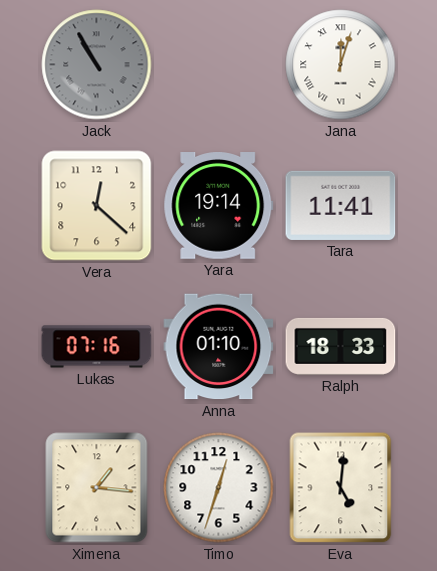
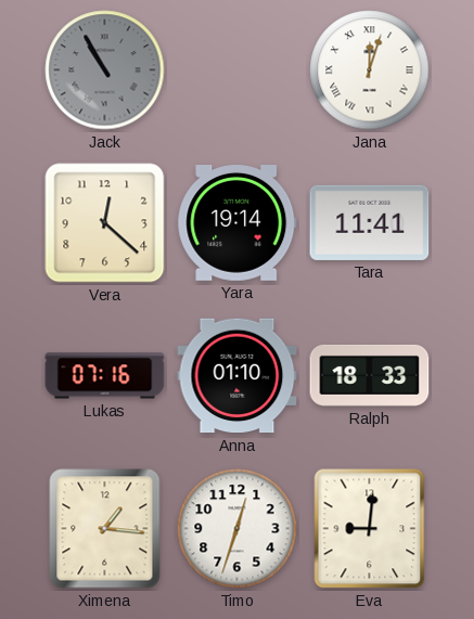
Eva: 5:01 -> 9:01 (370, 529)
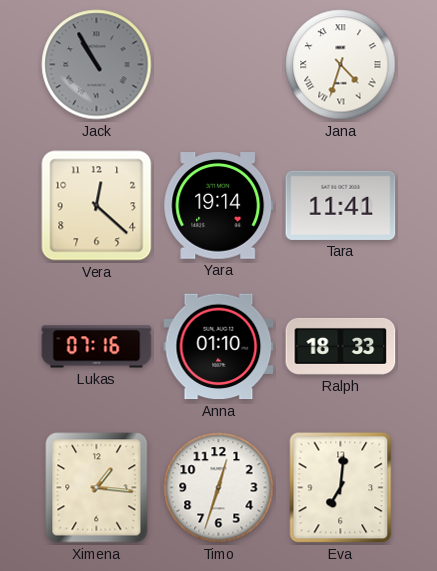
Jana: 12:03 -> 4:33 (341, 65)
Eva: 9:01 -> 7:01 (341, 488)
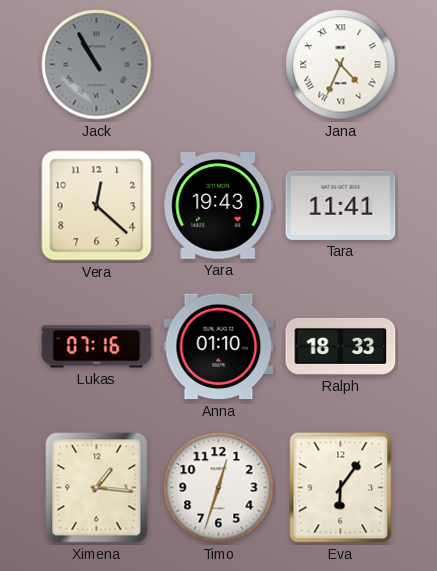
Jana: 4:33 -> 4:34 (341, 65)
Yara: 19:14 -> 19:43 (219, 206)
Eva: 7:01 -> 6:06 (341, 488)
